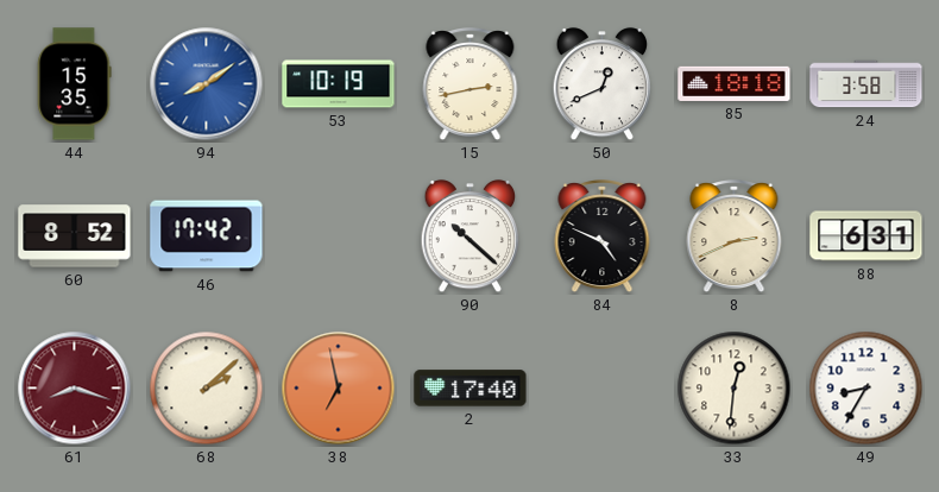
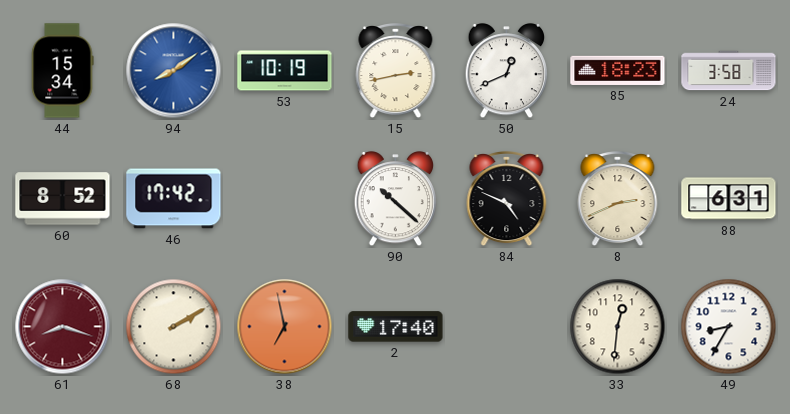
44: 15:35 -> 15:34 (63, 71)
85: 18:18 -> 18:23 (618, 70)
68: 2:08 -> 2:10 (174, 327)
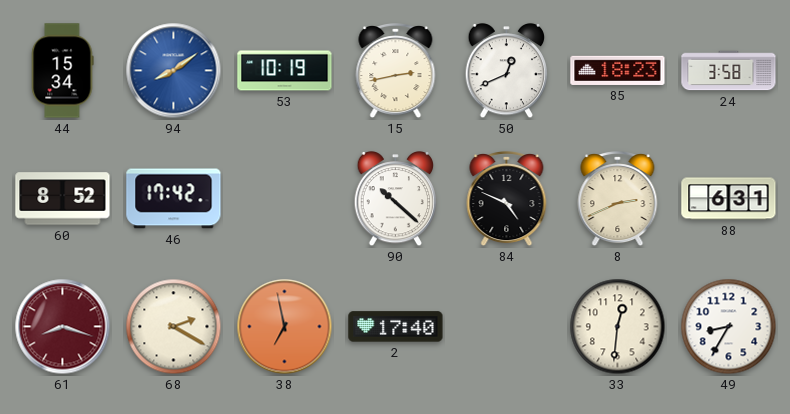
68: 2:10 -> 2:20 (174, 327)
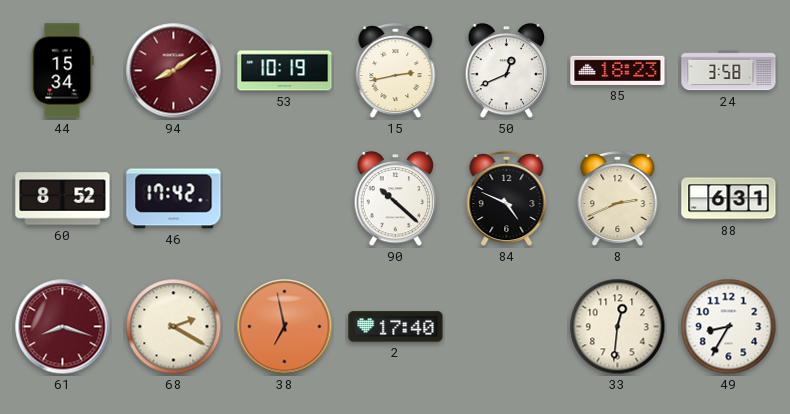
94 dial: blue -> burgundy (174, 71)
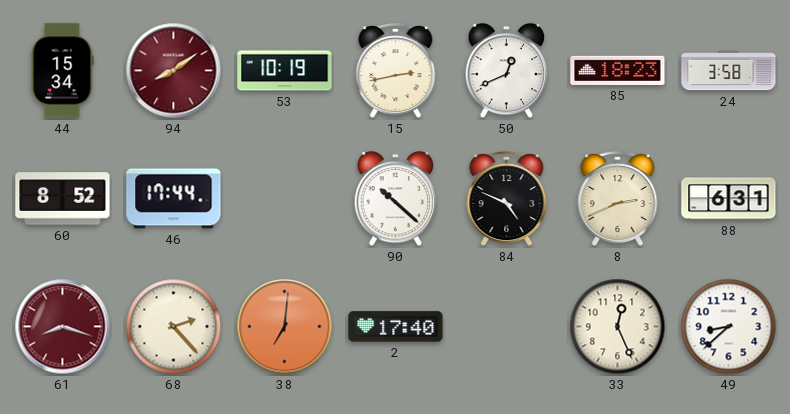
46: 17:42 -> 17:44 (174, 199)
68: 2:20 -> 2:23 (174, 327)
38: 6:58 -> 7:01 (285, 327)
33: 12:31 -> 12:26 (618, 327)
49: 8:35 -> 8:38 (729, 327)
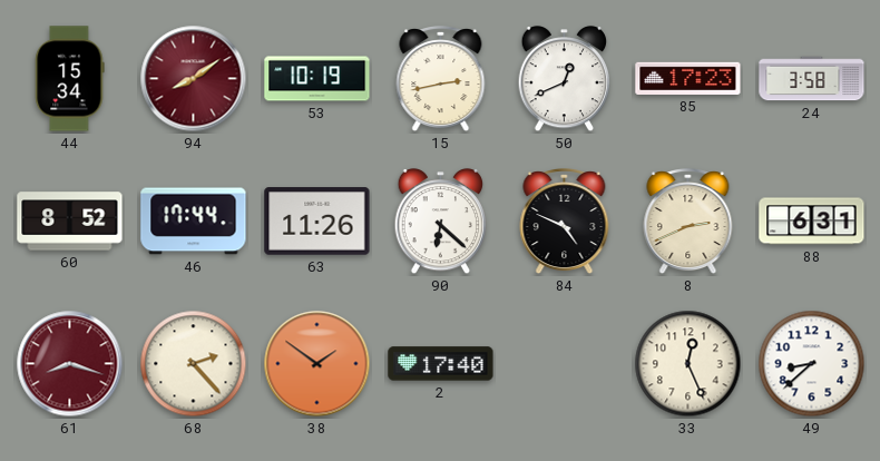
85: 18:23 -> 17:23 (688, 78)
63: none -> 11:26 (317, 222)
90: 10:22 -> 6:22 (441, 222)
38: 7:01 -> 1:51 (317, 364)
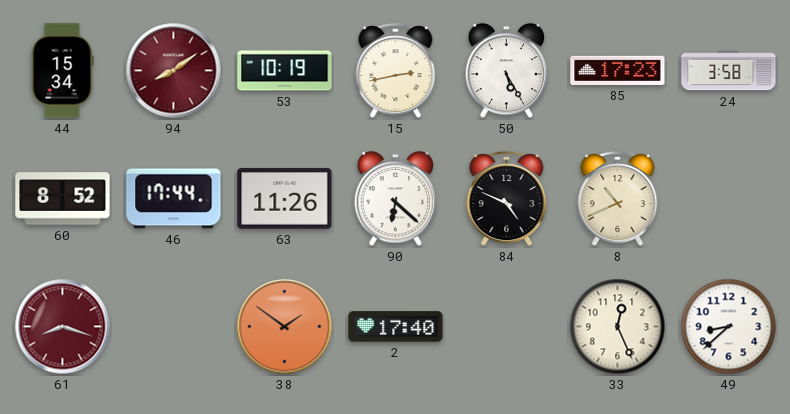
50: 12:41 -> 5:25 (507, 71)
8: 2:41 -> 10:41 (618, 200)
88: 6:31 -> none (812, 222)
68: 2:23 -> none (194, 364)
